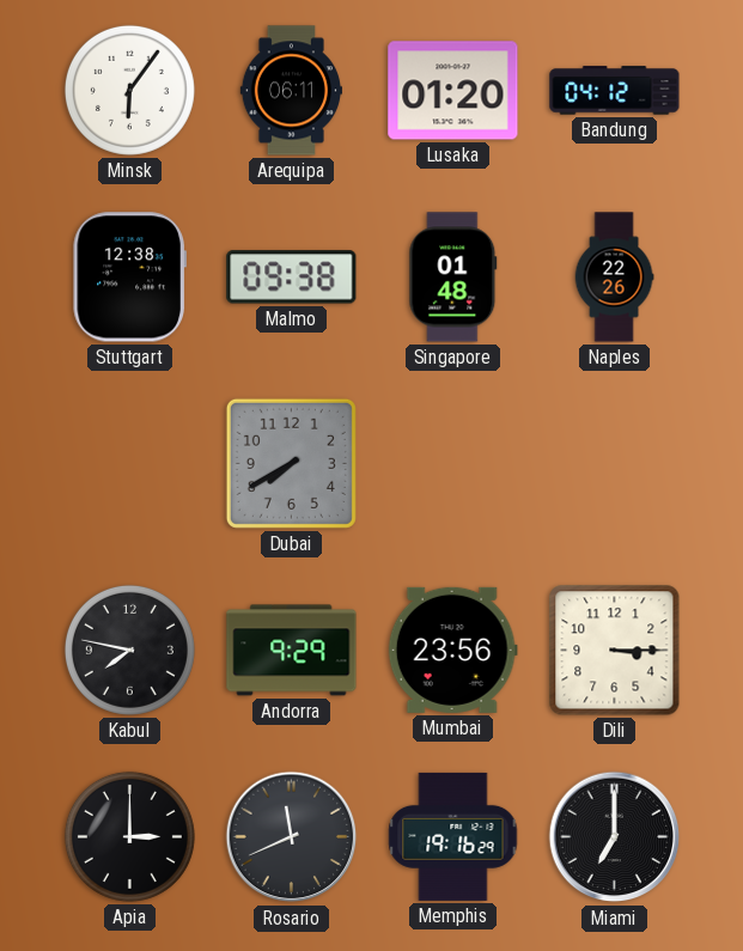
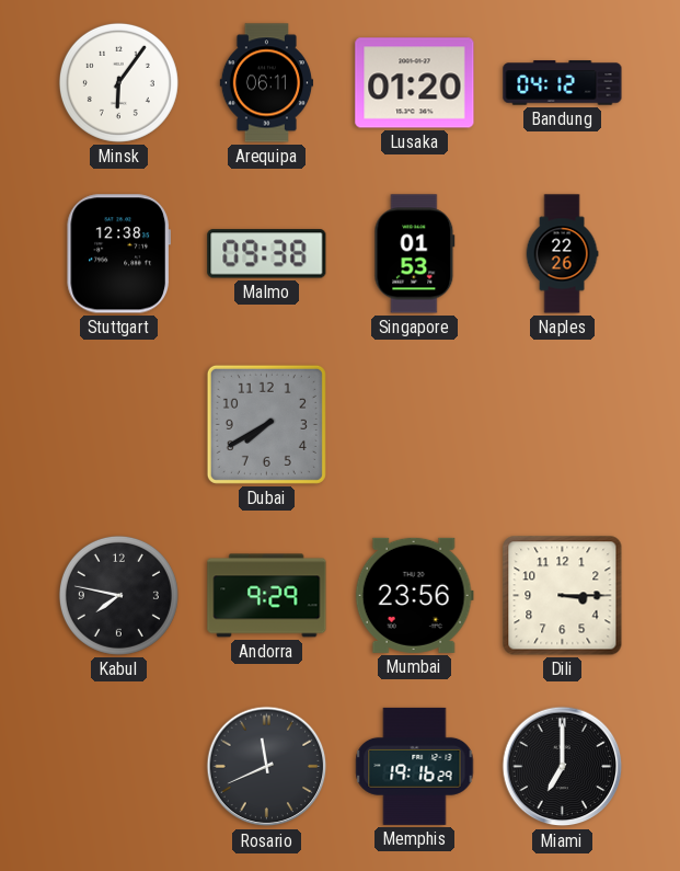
Singapore: 01:48 -> 01:53 (415, 254)
Apia: 3:00 -> none (129, 836)
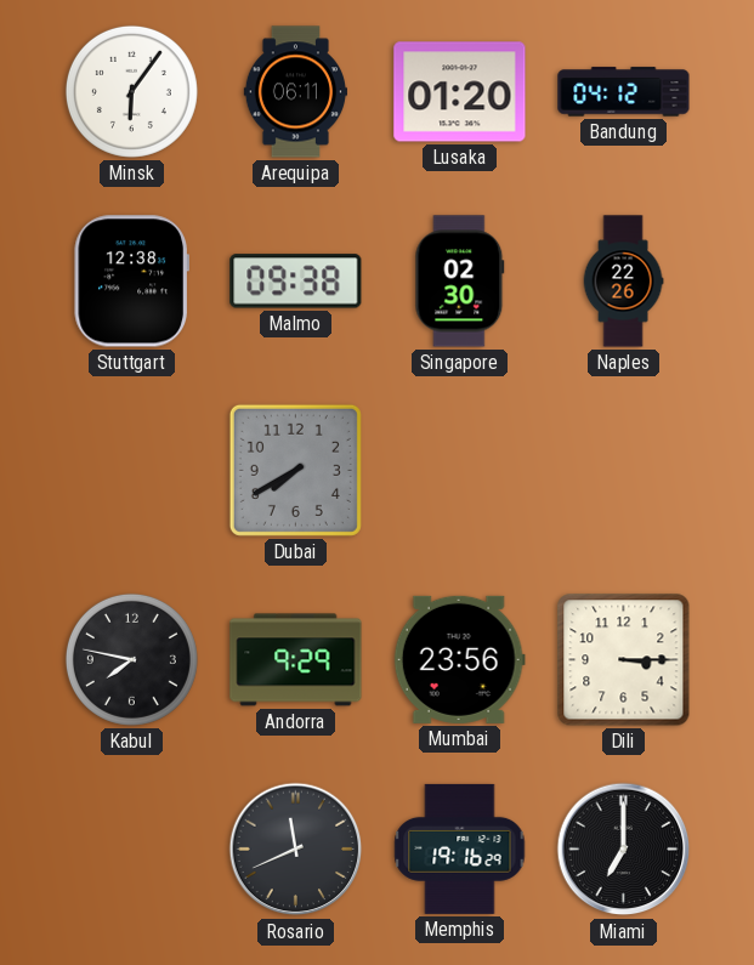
Singapore: 01:53 -> 02:30 (460, 282)
